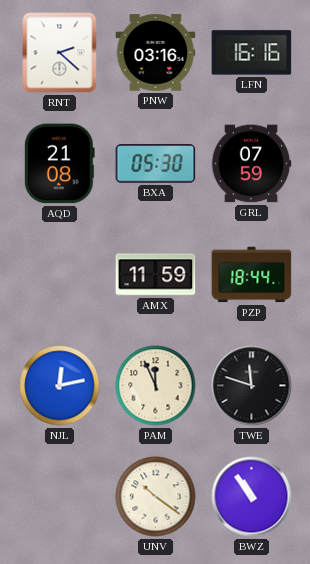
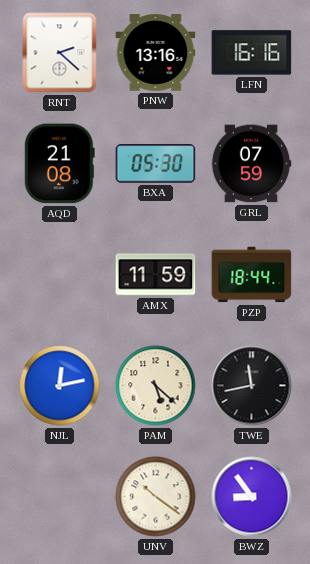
PNW: 03:16 -> 13:16 (156, 53)
PAM: 11:56 -> 5:22 (156, 386)
TWE: 11:48 -> 11:43 (252, 386)
BWZ: 10:54 -> 8:54 (252, 497)
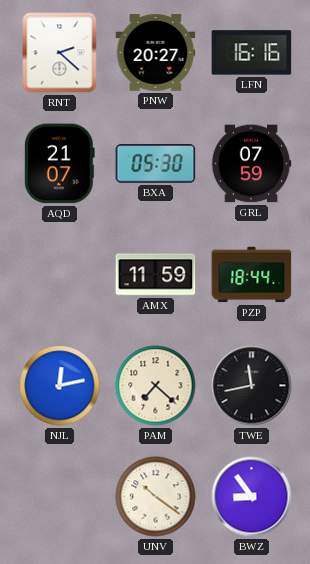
PNW: 13:16 -> 20:27 (156, 53)
AQD: 21:08 -> 21:07 (59, 164)
PAM: 5:22 -> 7:22 (156, 386)
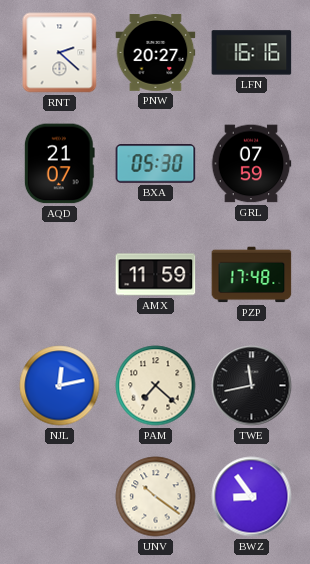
PZP: 18:44 -> 17:48 (252, 275)
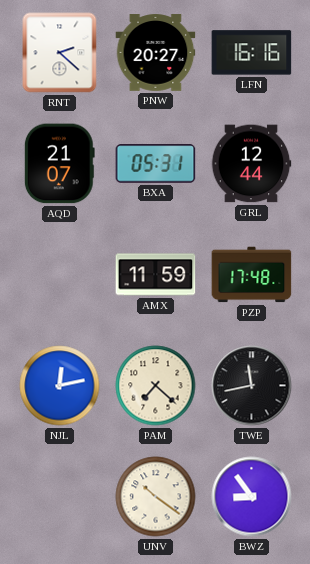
BXA: 05:30 -> 05:31 (156, 164)
GRL: 07:59 -> 12:44 (251, 164)
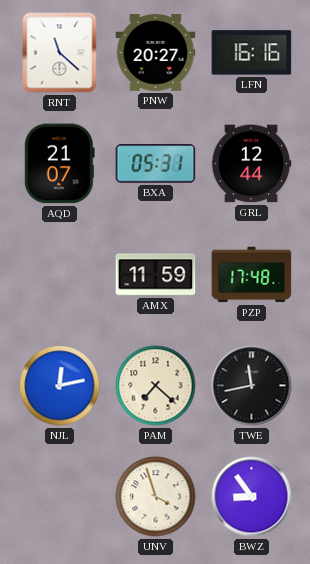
RNT: 2:22 -> 11:22 (60, 53)
UNV: 10:21 -> 3:57 (156, 497)
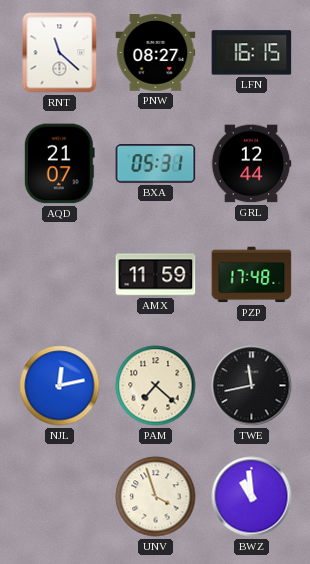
PNW: 20:27 -> 08:27 (156, 53)
LFN: 16:16 -> 16:15 (252, 53)
BWZ: 8:54 -> 10:59 (252, 497)
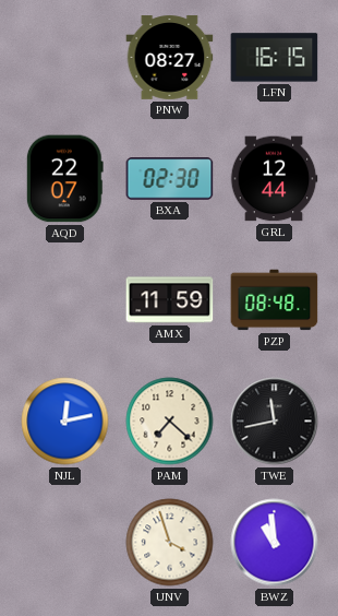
RNT: 11:22 -> none (60, 53)
AQD: 21:07 -> 22:07 (64, 179)
BXA: 05:31 -> 02:30 (170, 179)
PZP: 17:48 -> 08:48 (275, 300)
